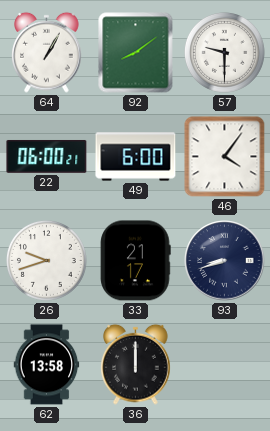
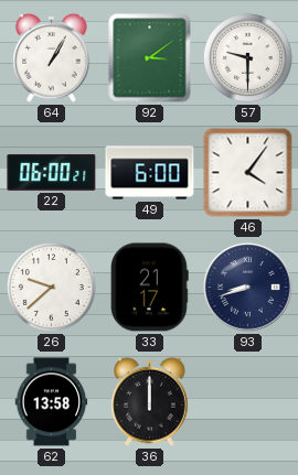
92: 8:09 -> 3:09 (150, 58)
26: 9:42 -> 9:38 (51, 287)
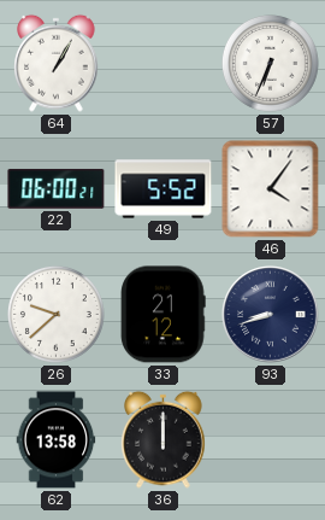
92: 3:09 -> none (150, 58)
57: 9:30 -> 6:34 (270, 63)
49: 6:00 -> 5:52 (164, 189)
33: 21:17 -> 21:12 (164, 315)
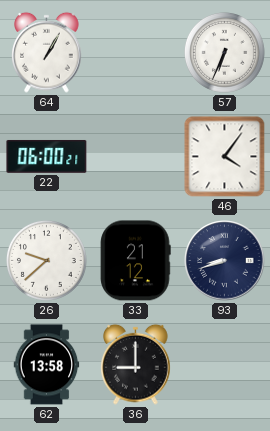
49: 5:52 -> none (164, 189)
36: 12:00 -> 9:00 (136, 364)
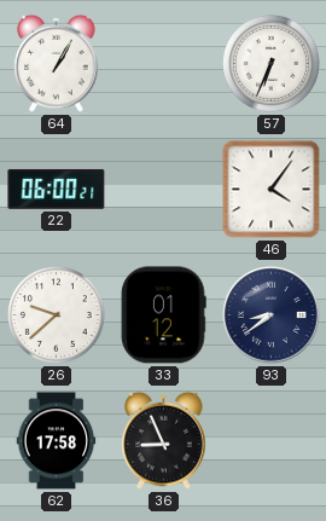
33: 21:12 -> 01:12 (164, 316)
93: 8:42 -> 8:39 (272, 316)
62: 13:58 -> 17:58 (57, 441)
36: 9:00 -> 8:56 (164, 440)
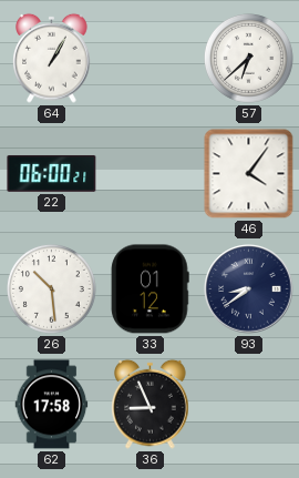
57: 6:34 -> 6:38 (248, 58)
26: 9:38 -> 10:29 (51, 288)
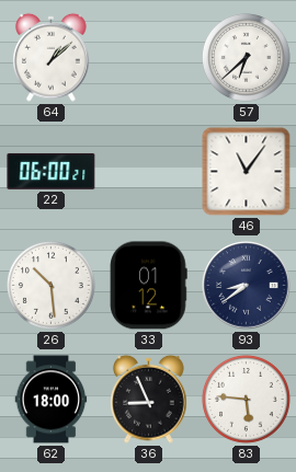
64: 1:05 -> 1:08 (52, 57)
46: 4:06 -> 11:06 (247, 172)
62: 17:58 -> 18:00 (52, 400)
83: none -> 5:46 (246, 399)
